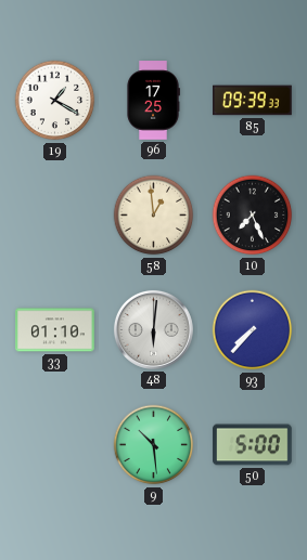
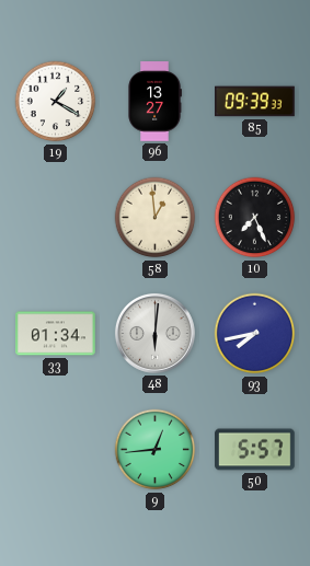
96: 17:25 -> 13:27 (154, 102)
33: 01:10 -> 01:34 (56, 334)
93: 7:37 -> 7:43 (255, 334)
9: 10:29 -> 12:44 (156, 450)
50: 5:00 -> 5:57 (255, 450)
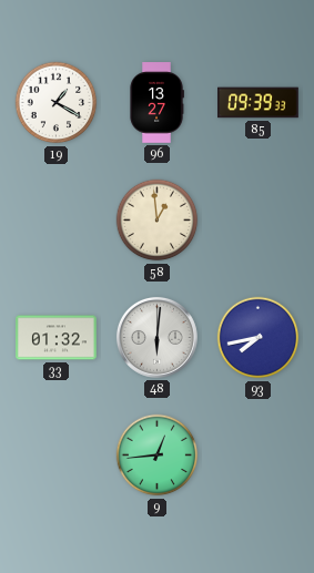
10: 7:26 -> none (255, 218)
33: 01:34 -> 01:32 (57, 338)
50: 5:57 -> none (255, 450)
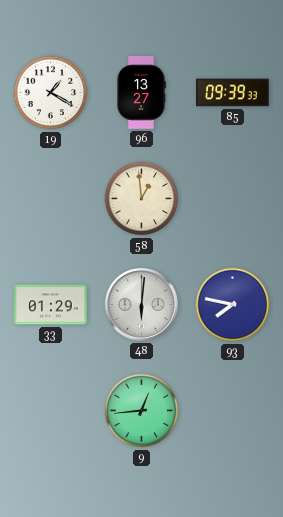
33: 01:32 -> 01:29 (51, 305)
93: 7:43 -> 7:47 (233, 305)
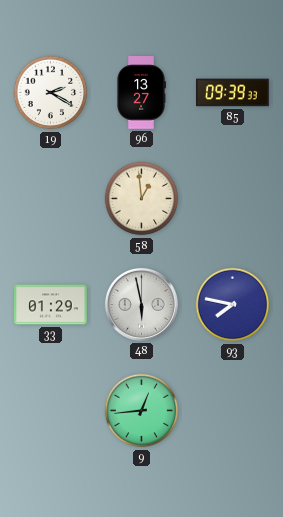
19: 1:20 -> 2:20 (51, 93)
48: 6:01 -> 5:58 (141, 304)
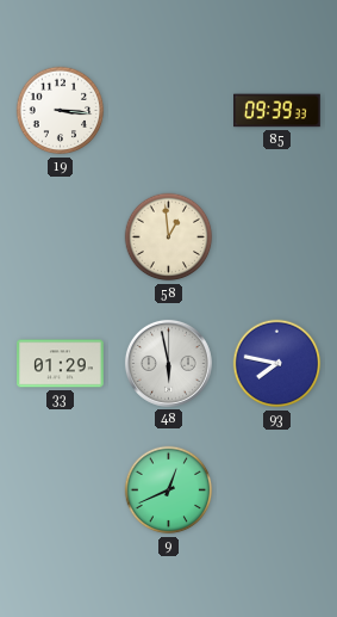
19: 2:20 -> 3:16 (61, 111)
96: 13:27 -> none (141, 93)
9: 12:44 -> 12:41 (169, 490)
